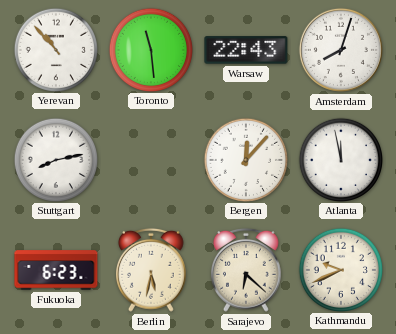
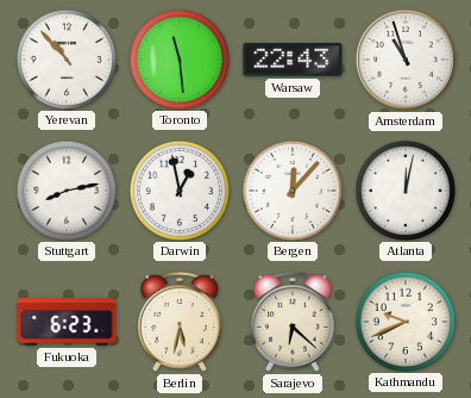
Amsterdam: 8:03 -> 10:57 (406, 60)
Darwin: none -> 12:58 (178, 189)
Atlanta: 11:58 -> 12:02 (404, 189)
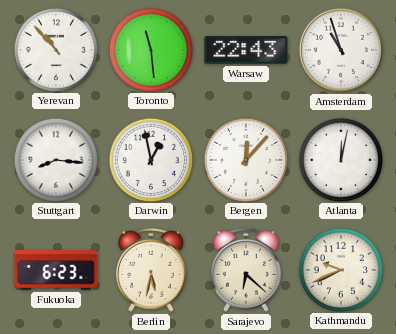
Stuttgart: 8:13 -> 8:16 (55, 159)
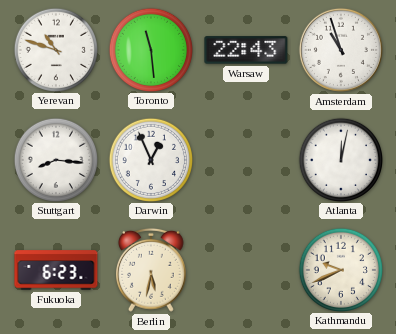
Yerevan: 10:53 -> 10:48 (55, 49)
Darwin: 12:58 -> 12:56 (150, 159)
Bergen: 12:07 -> none (245, 159)
Sarajevo: 6:22 -> none (247, 270)
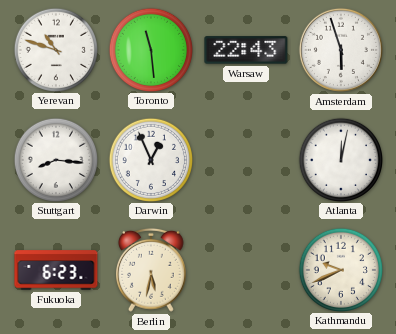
Amsterdam: 10:57 -> 5:57 (341, 50)
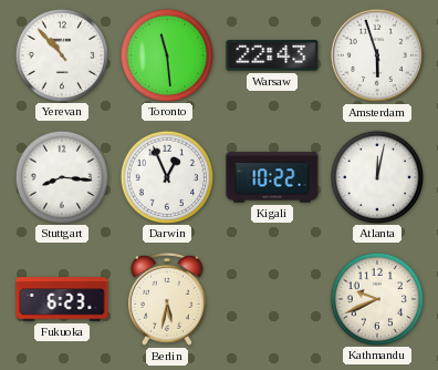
Yerevan: 10:48 -> 10:53 (61, 54)
Kigali: none -> 10:22 (272, 177)
